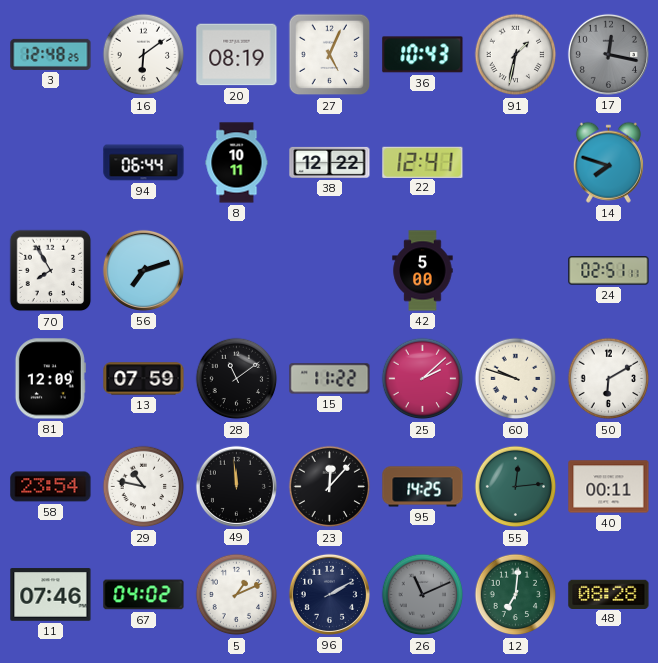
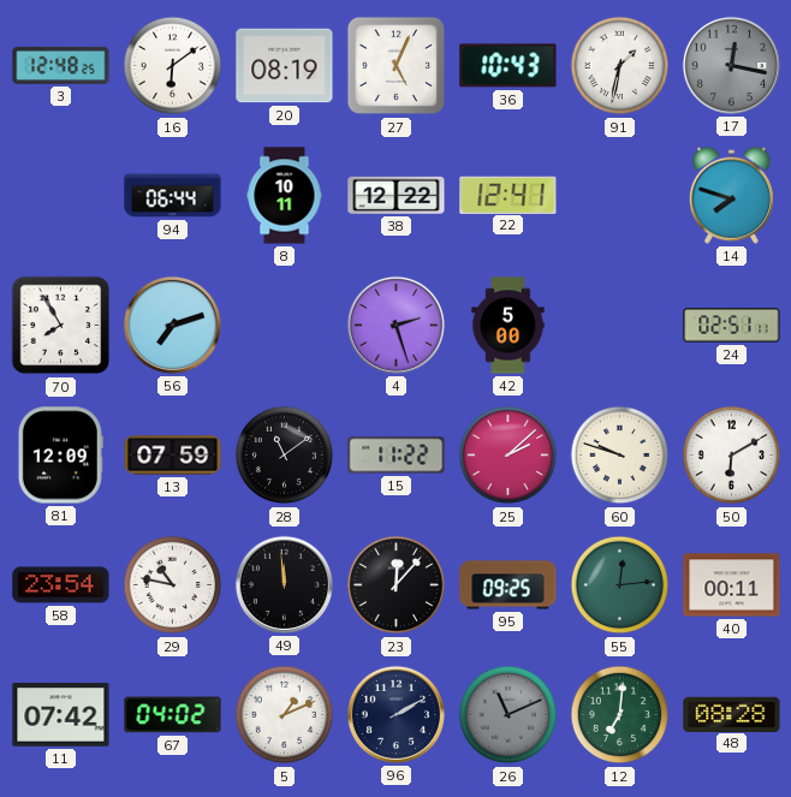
4: none -> 2:27 (395, 325)
95: 14:25 -> 09:25 (508, 585)
11: 07:46 -> 07:42 (61, 715)
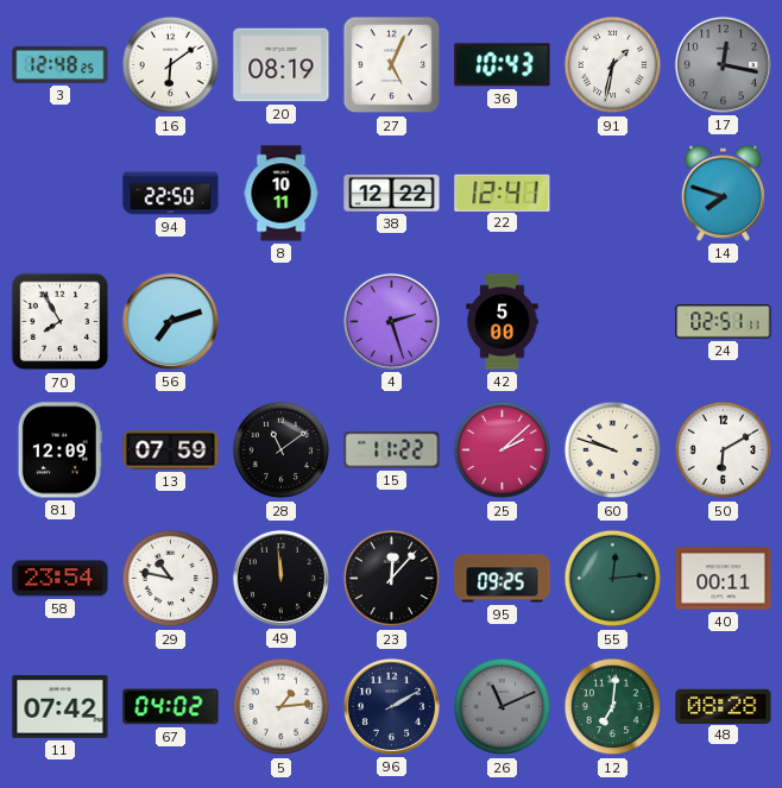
94: 06:44 -> 22:50 (171, 194)
5: 1:11 -> 1:14 (282, 707)
